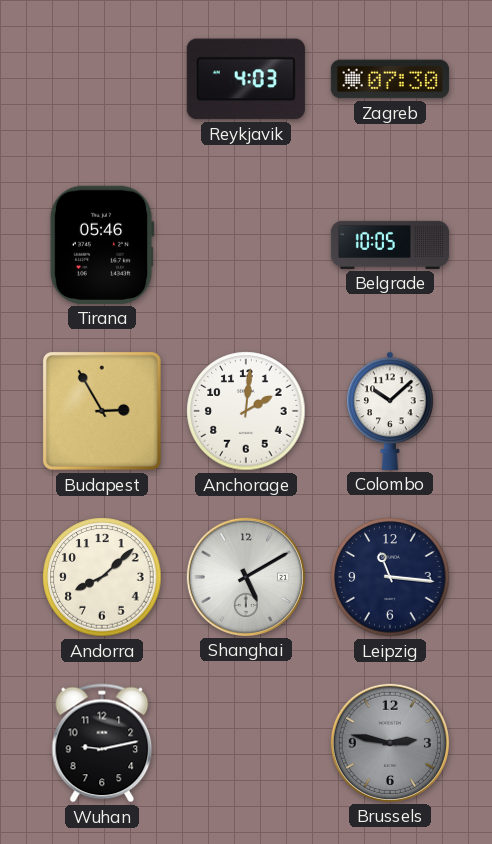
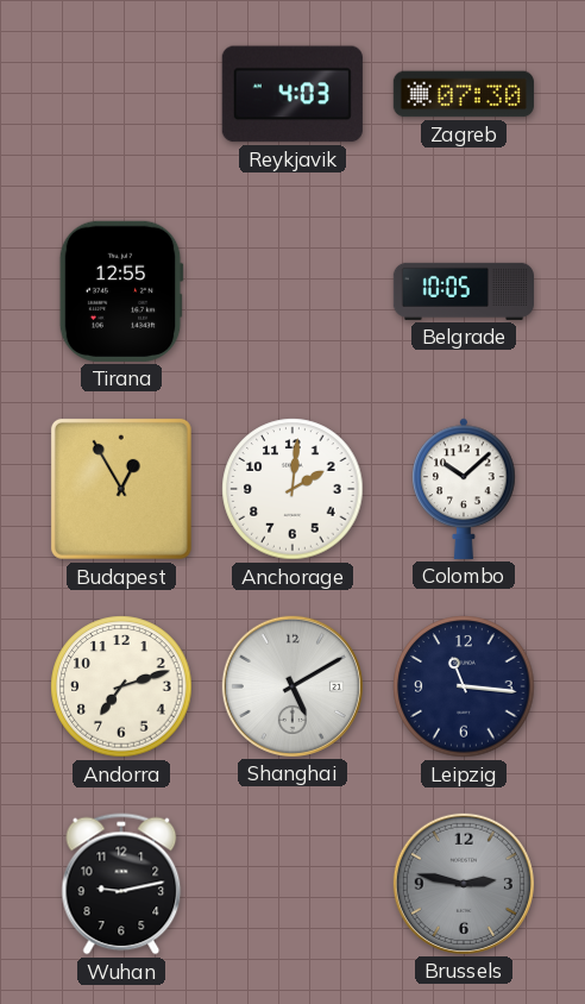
Tirana: 05:46 -> 12:55 (121, 291)
Budapest: 2:55 -> 12:55 (121, 489)
Andorra: 8:08 -> 7:12 (121, 686)
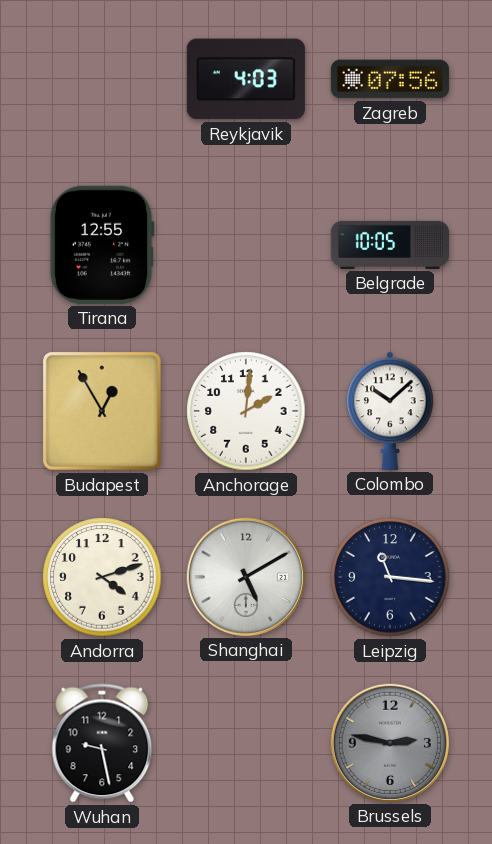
Zagreb: 07:30 -> 07:56 (390, 79)
Andorra: 7:12 -> 4:12 (102, 577)
Wuhan: 9:13 -> 9:28 (102, 743)
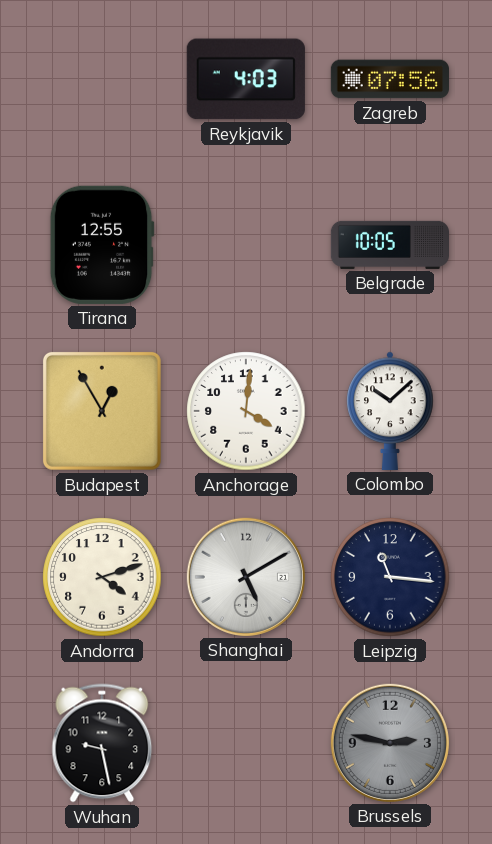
Anchorage: 2:01 -> 4:01 (246, 411)
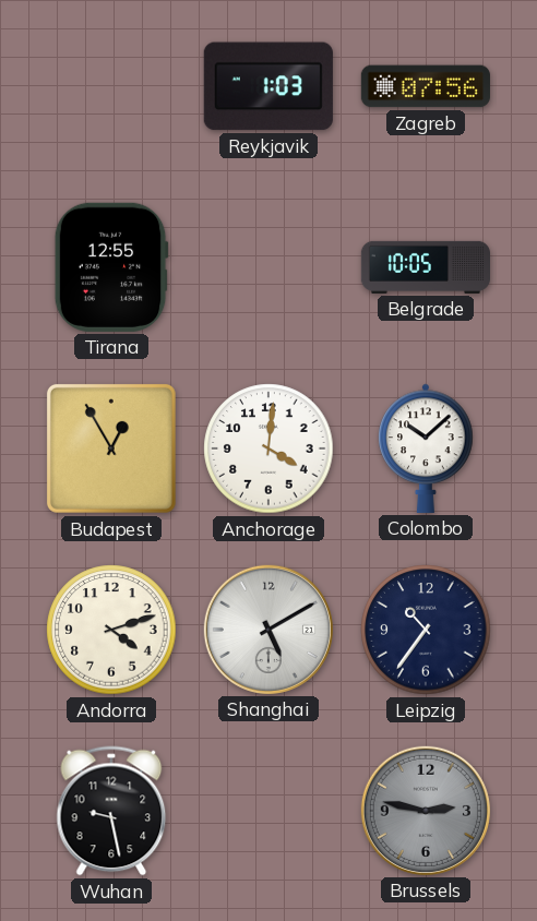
Reykjavik: 4:03 -> 1:03 (268, 86)
Leipzig: 11:16 -> 10:36 (426, 630)
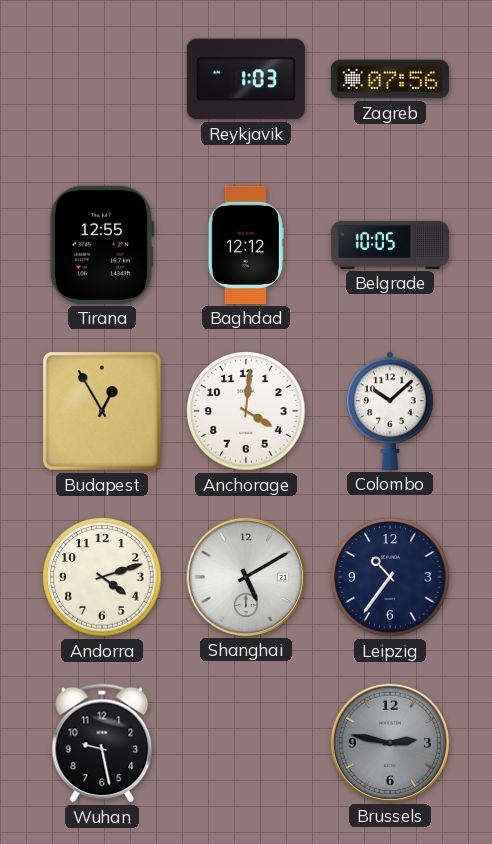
Baghdad: none -> 12:12 (246, 245)
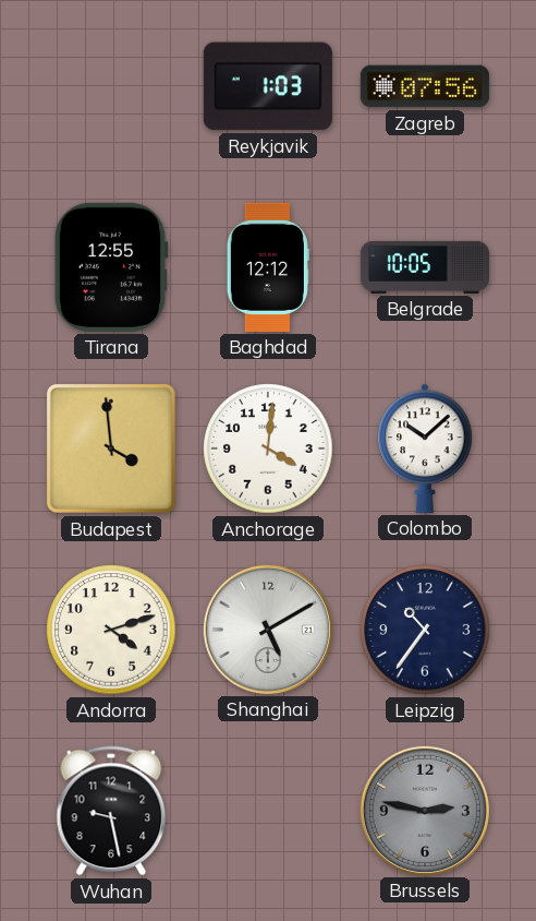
Budapest: 12:55 -> 3:59 (111, 448)
